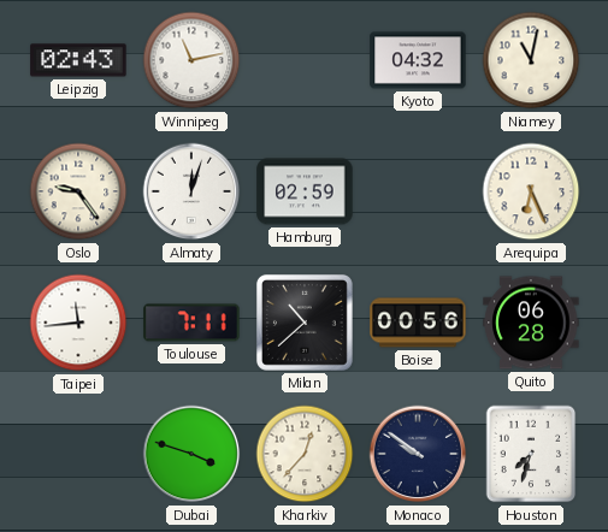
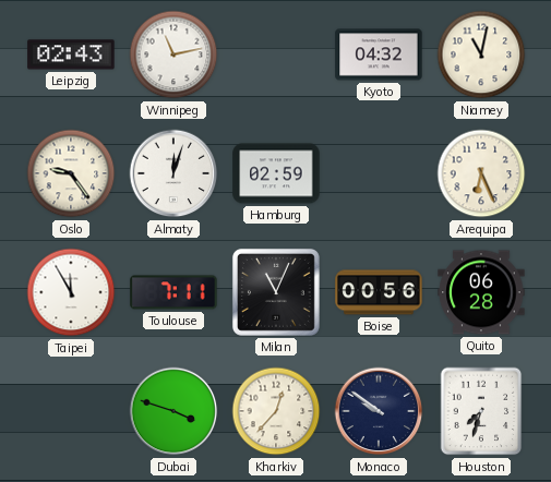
Taipei: 11:44 -> 11:55 (71, 292)
Milan: 10:38 -> 11:04 (276, 292)
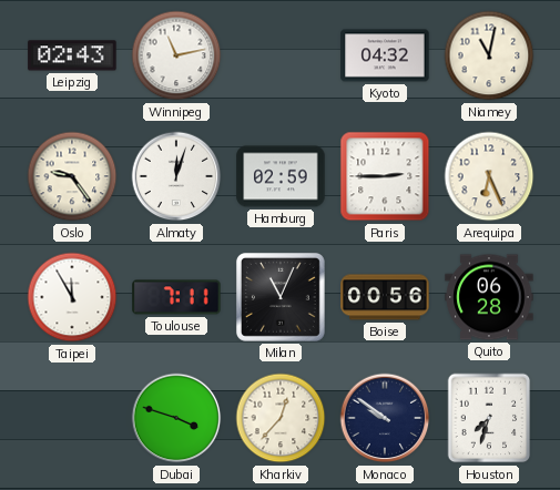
Paris: none -> 2:45 (385, 176)
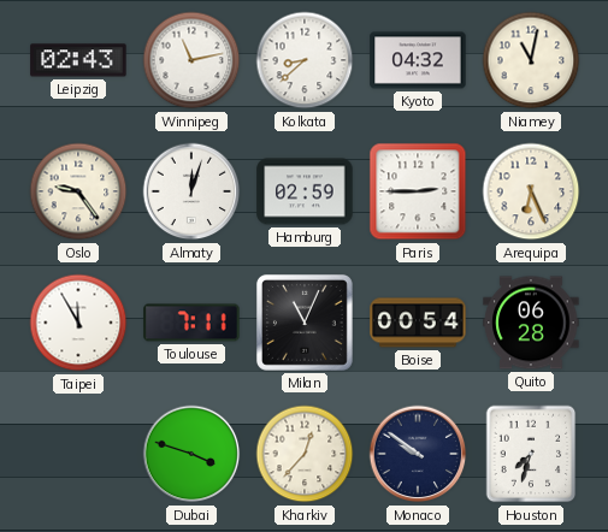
Kolkata: none -> 8:38 (305, 60)
Boise: 00:56 -> 00:54 (418, 323)
